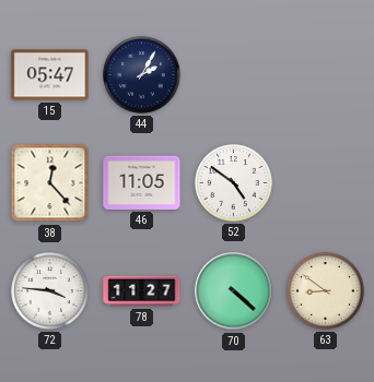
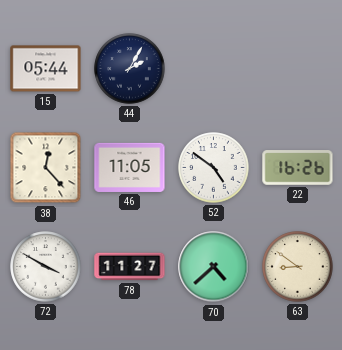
15: 05:47 -> 05:44 (46, 69)
22: none -> 16:26 (298, 168)
72: 3:46 -> 3:50 (46, 267)
70: 4:22 -> 4:38 (214, 267)
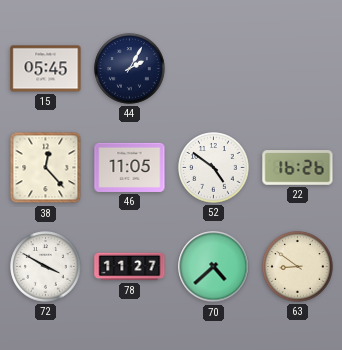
15: 05:44 -> 05:45 (46, 69)
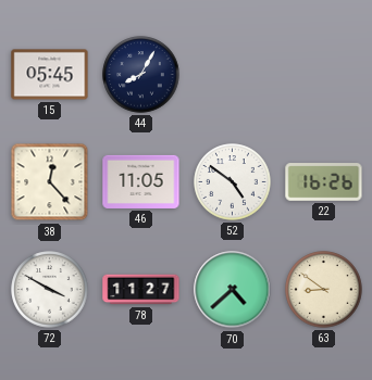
44: 2:05 -> 8:05 (141, 75)
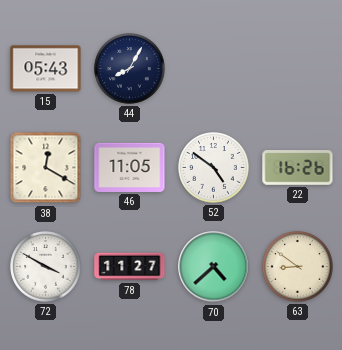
15: 05:45 -> 05:43 (46, 69)
38: 12:23 -> 12:20 (46, 168)
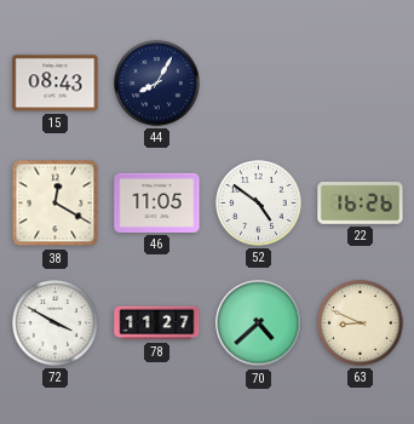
15: 05:43 -> 08:43 (56, 84)
63: 8:51 -> 8:49 (361, 323)
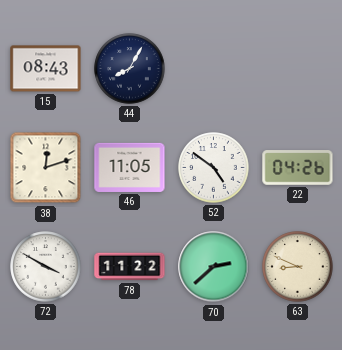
38: 12:20 -> 12:12 (46, 168)
22: 16:26 -> 04:26 (298, 168)
78: 11:27 -> 11:22 (130, 267)
70: 4:38 -> 2:38 (214, 267)
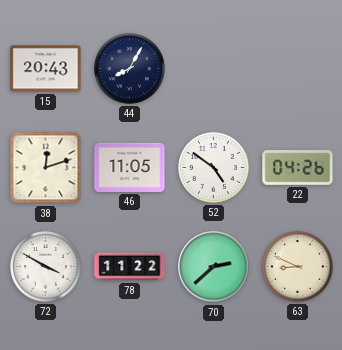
15: 08:43 -> 20:43 (46, 69)
